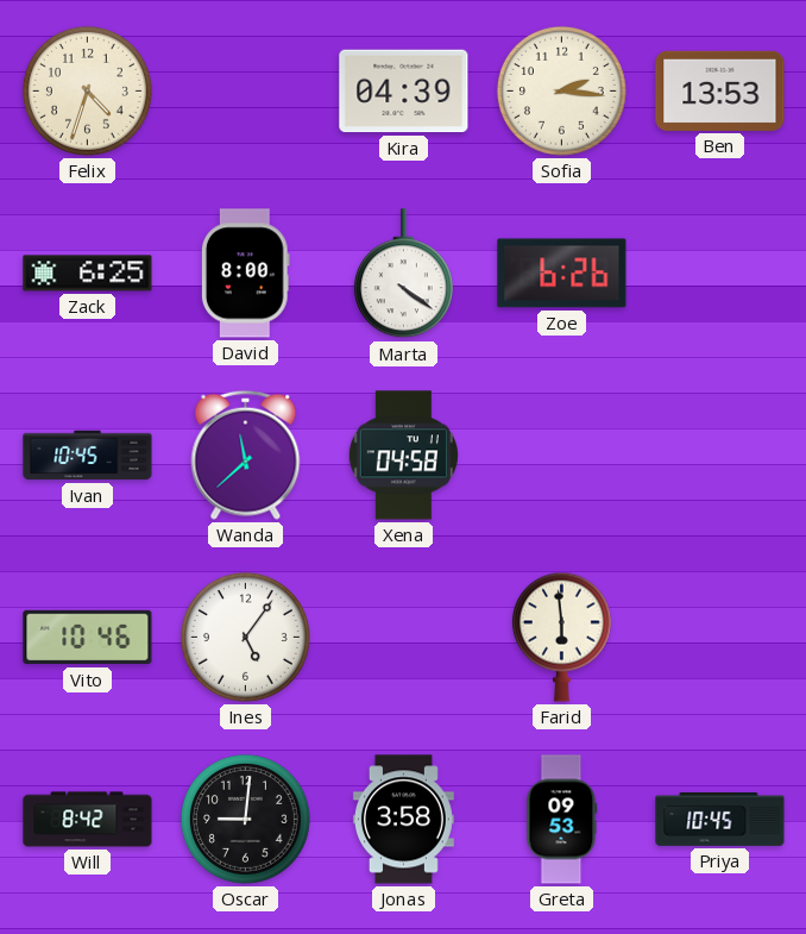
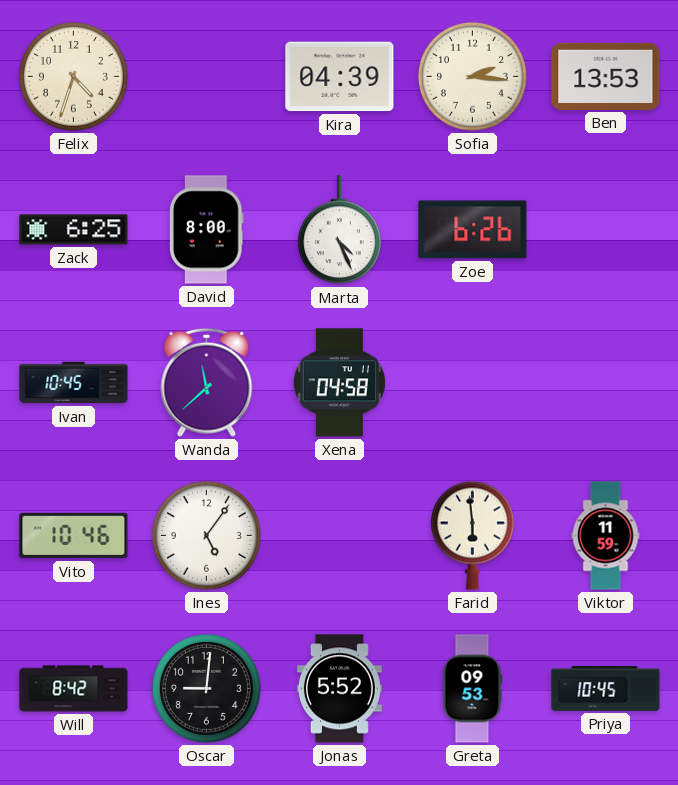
Marta: 4:21 -> 4:26 (339, 230)
Viktor: none -> 11:59 (606, 536)
Jonas: 3:58 -> 5:52 (339, 689)
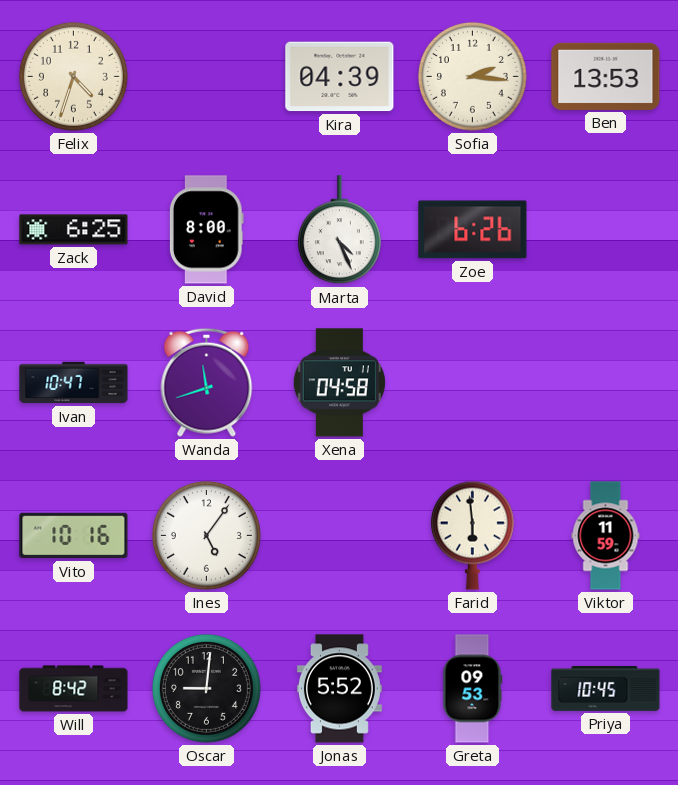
Ivan: 10:45 -> 10:47 (74, 383)
Wanda: 11:38 -> 11:42 (207, 382)
Vito: 10:46 -> 10:16 (74, 536)
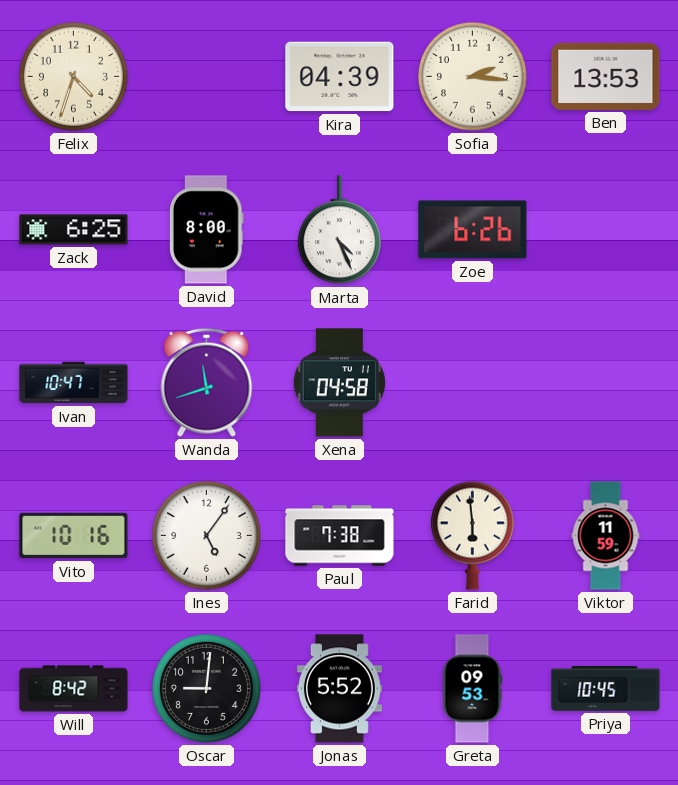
Paul: none -> 7:38 (340, 536)
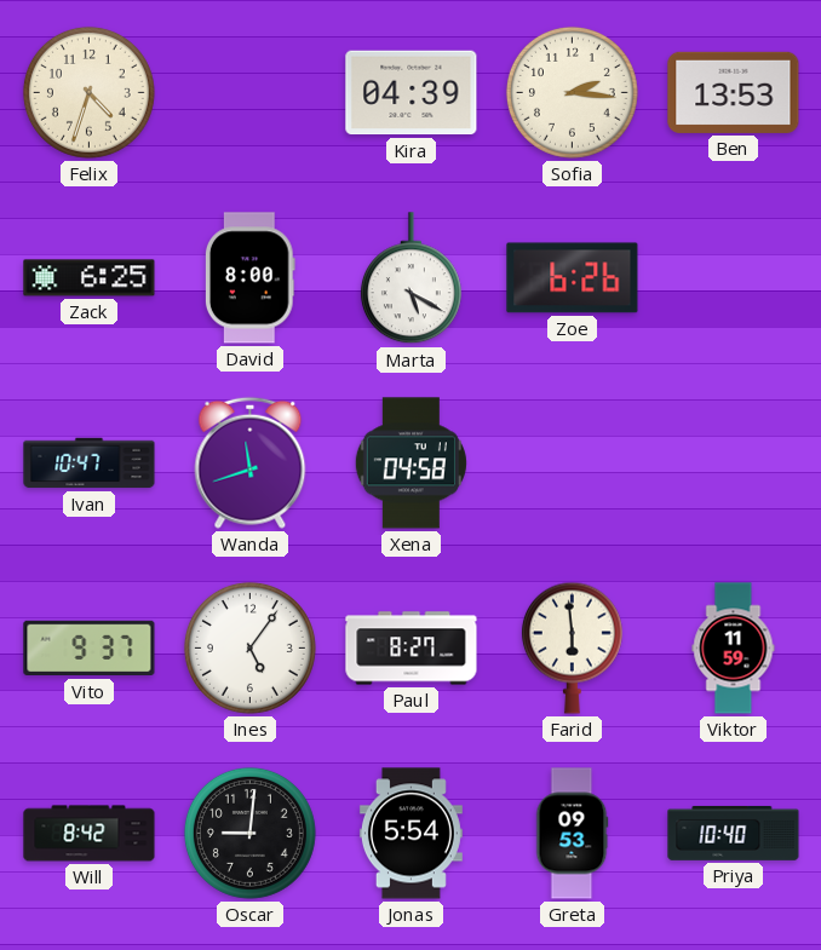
Marta: 4:26 -> 5:20 (410, 278)
Vito: 10:16 -> 9:37 (90, 649)
Paul: 7:38 -> 8:27 (412, 649)
Jonas: 5:52 -> 5:54 (410, 834)
Priya: 10:45 -> 10:40 (734, 833)
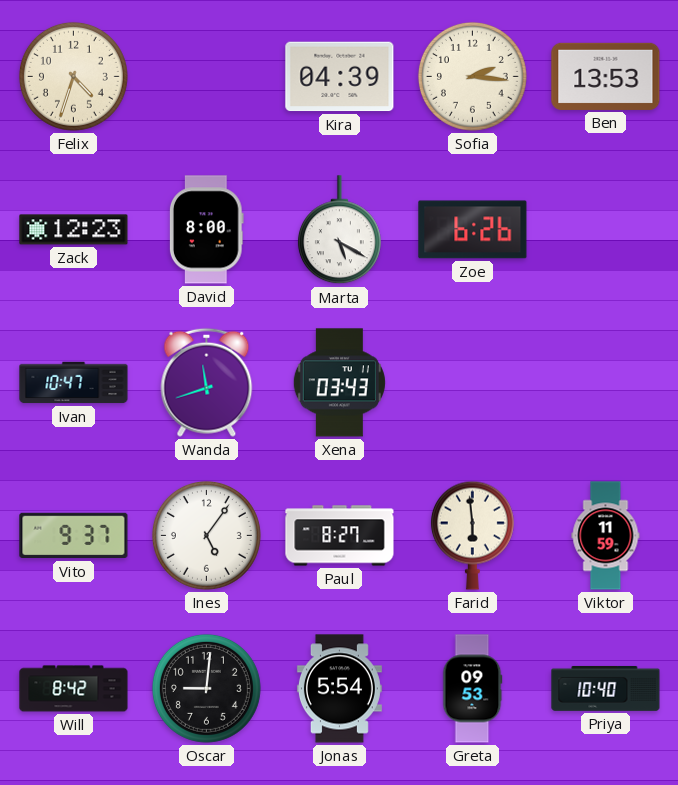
Zack: 6:25 -> 12:23 (74, 230)
Xena: 04:58 -> 03:43 (339, 383)
